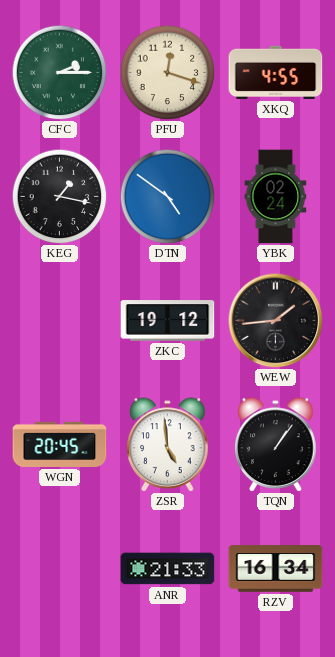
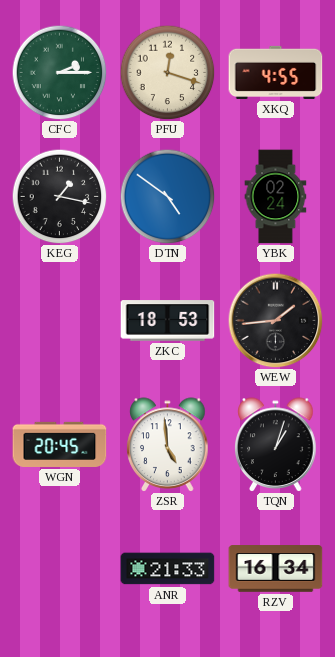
ZKC: 19:12 -> 18:53 (168, 321)
TQN: 1:06 -> 1:03 (276, 445)
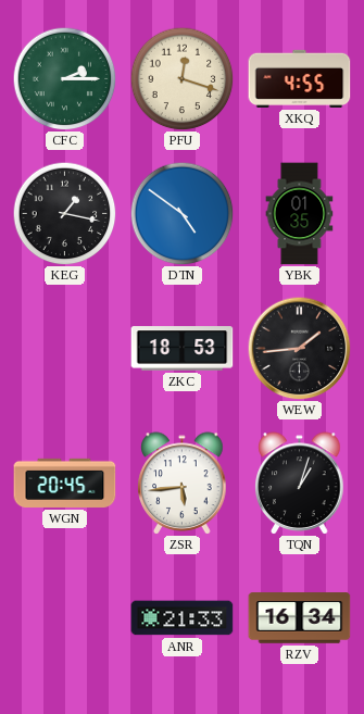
YBK: 02:24 -> 01:35 (300, 214)
ZSR: 4:59 -> 5:44 (183, 484)
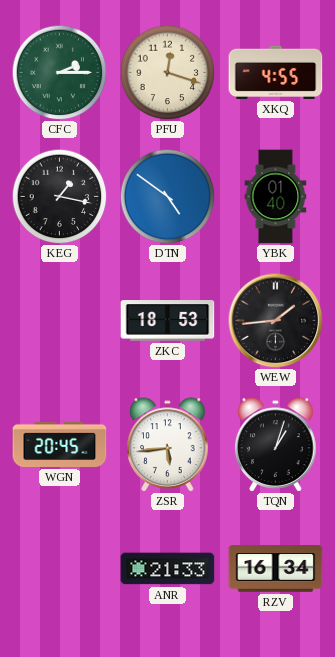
YBK: 01:35 -> 01:40 (276, 197)
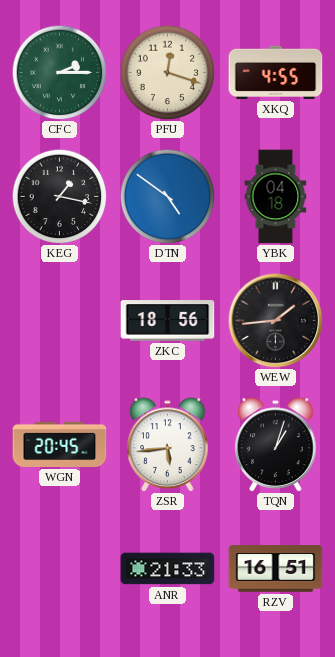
YBK: 01:40 -> 04:18 (276, 197)
ZKC: 18:53 -> 18:56 (168, 321)
RZV: 16:34 -> 16:51 (276, 569)
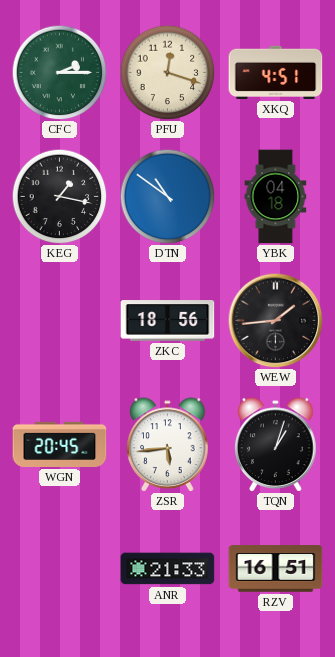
XKQ: 4:55 -> 4:51 (276, 72)
DTN: 4:51 -> 10:51 (167, 196)
